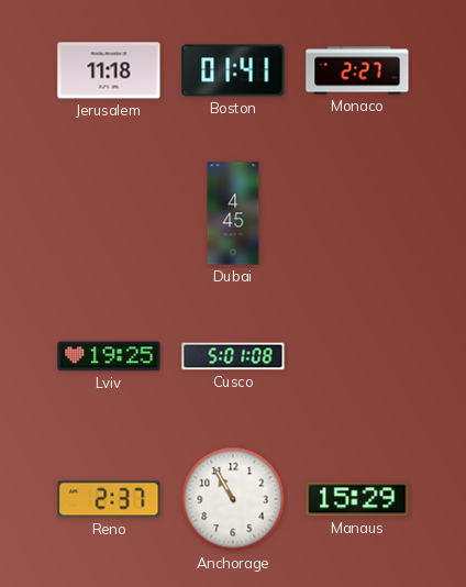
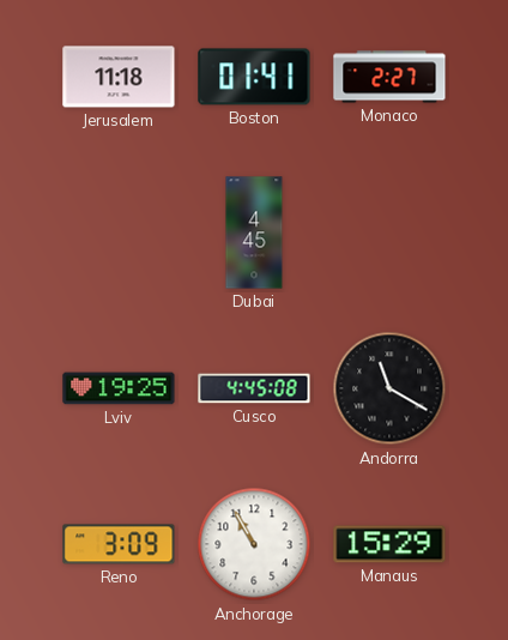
Cusco: 5:01 -> 4:45 (254, 388)
Andorra: none -> 11:20 (389, 388)
Reno: 2:37 -> 3:09 (119, 544)
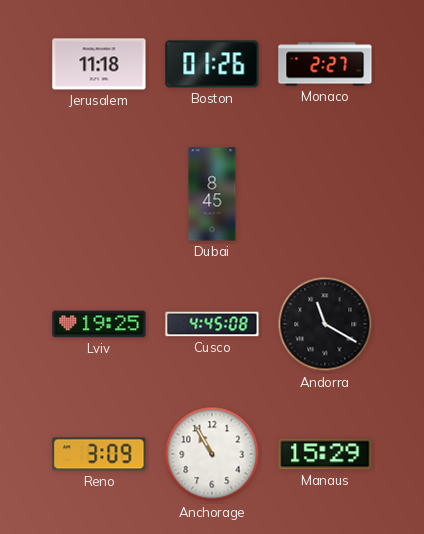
Boston: 01:41 -> 01:26 (212, 64)
Dubai: 4:45 -> 8:45 (212, 194)
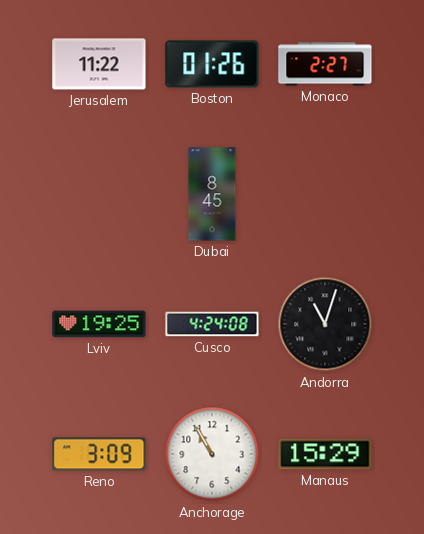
Jerusalem: 11:18 -> 11:22 (99, 64)
Cusco: 4:45 -> 4:24 (212, 324)
Andorra: 11:20 -> 11:03 (325, 324)
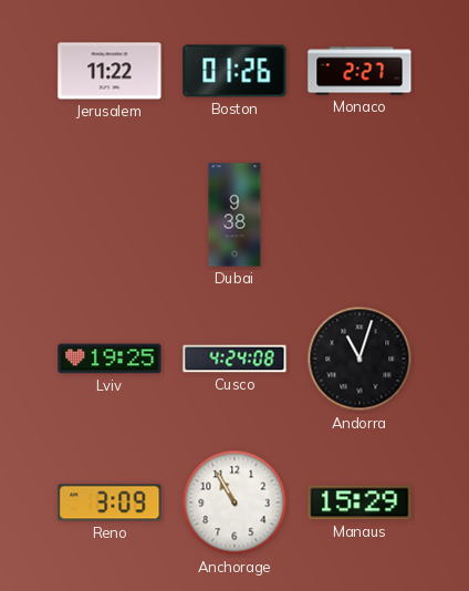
Dubai: 8:45 -> 9:38 (234, 215)
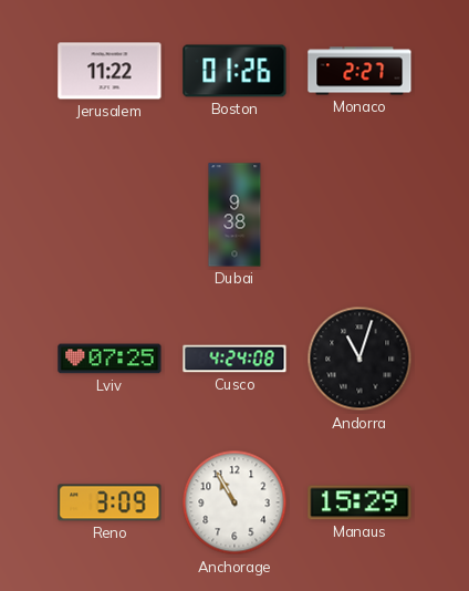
Lviv: 19:25 -> 07:25 (110, 359)
